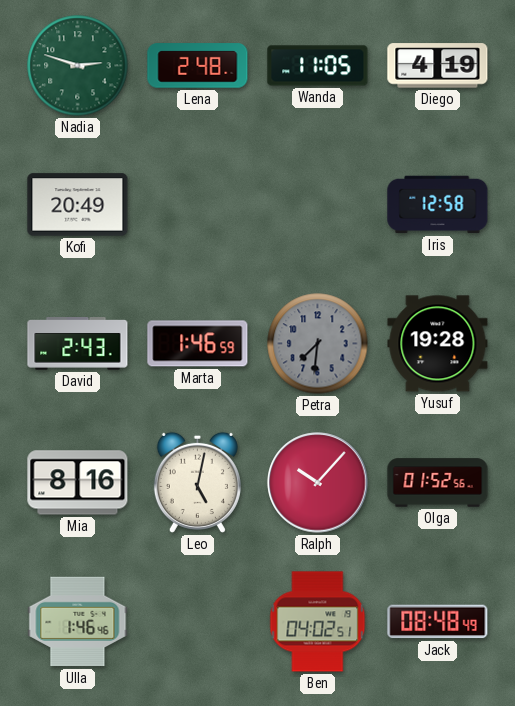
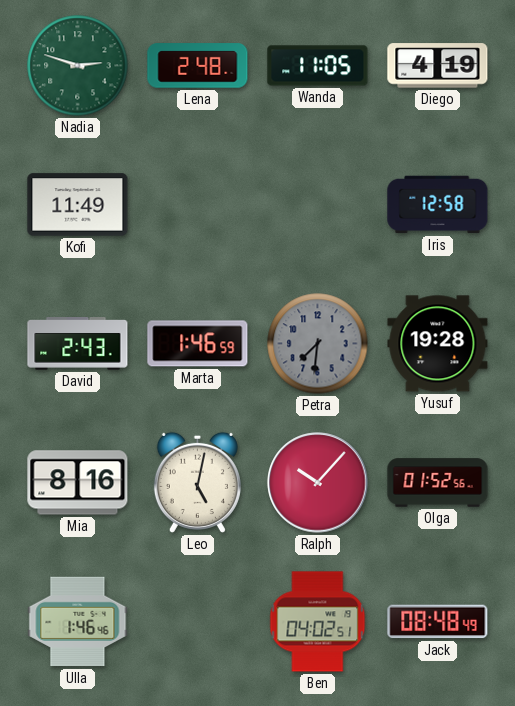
Kofi: 20:49 -> 11:49 (78, 205)
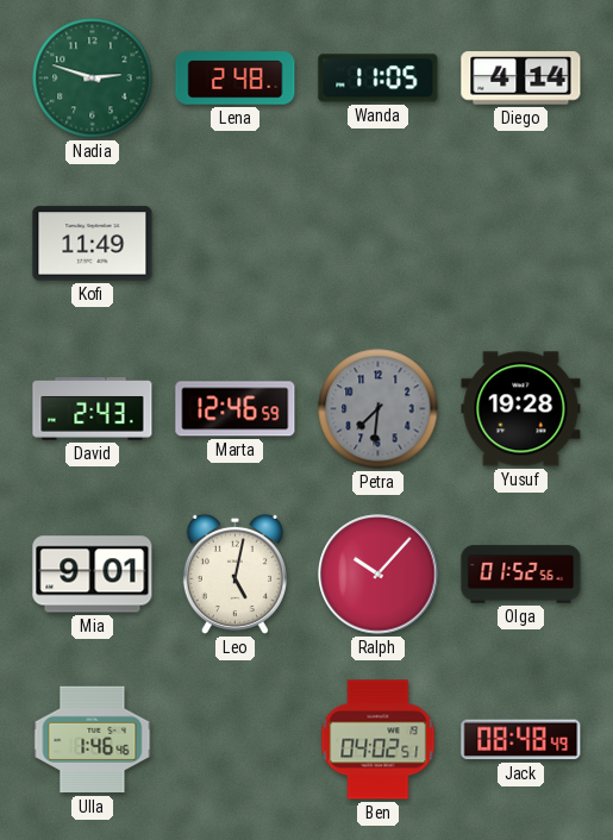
Diego: 4:19 -> 4:14 (521, 79)
Iris: 12:58 -> none (438, 205)
Marta: 1:46 -> 12:46 (236, 409)
Mia: 8:16 -> 9:01 (93, 575)
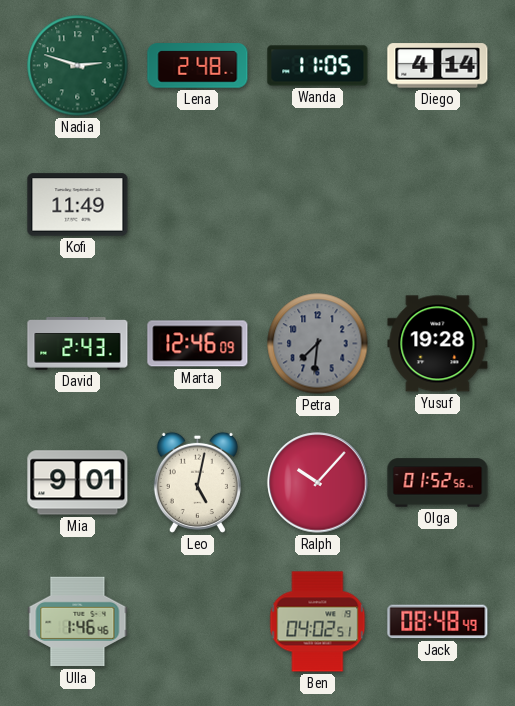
Marta: 12:46:59 -> 12:46:09 (198, 344)
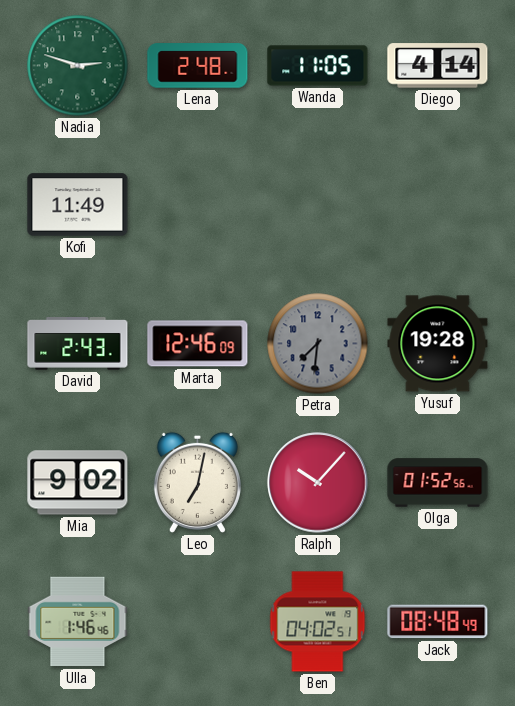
Mia: 9:01 -> 9:02 (78, 483)
Leo: 5:02 -> 7:02 (197, 482)
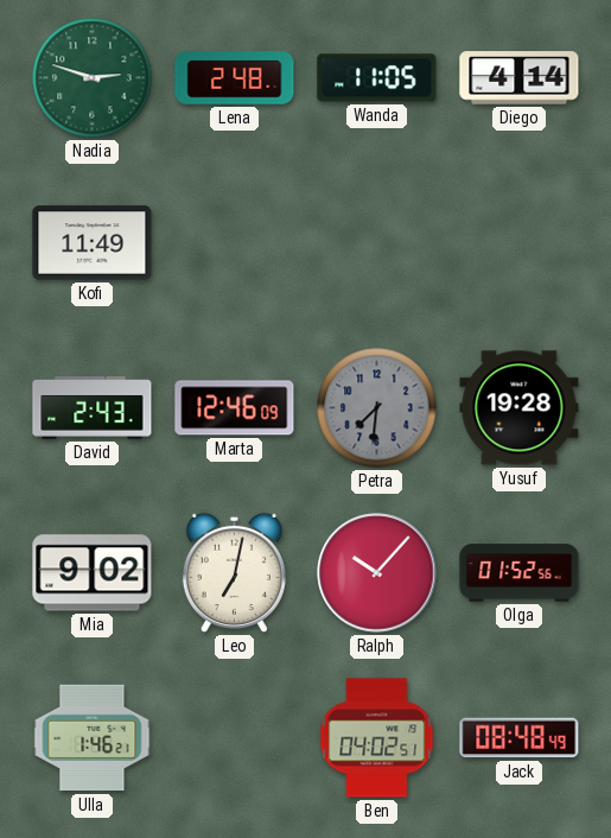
Ulla: 1:46:46 -> 1:46:21 (93, 738)
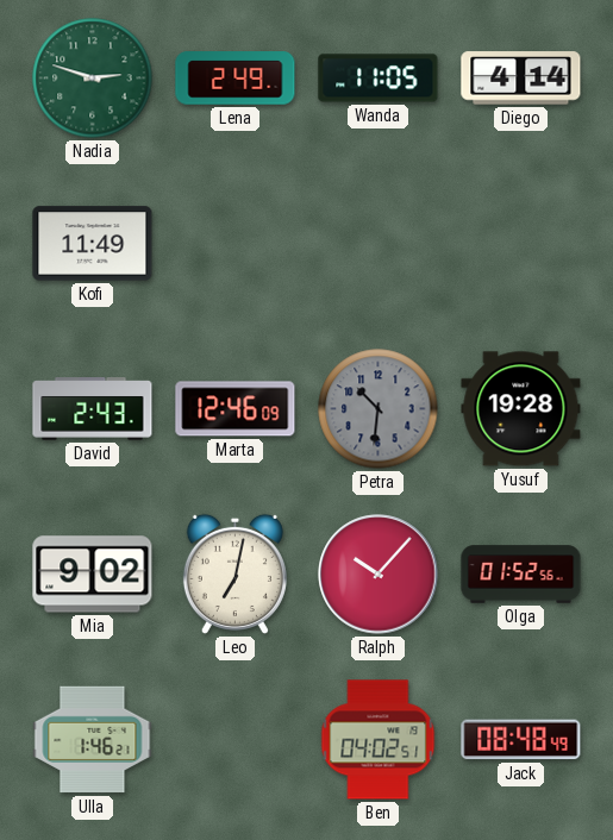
Lena: 2:48 -> 2:49 (236, 79)
Petra: 7:31 -> 10:31 (379, 409)
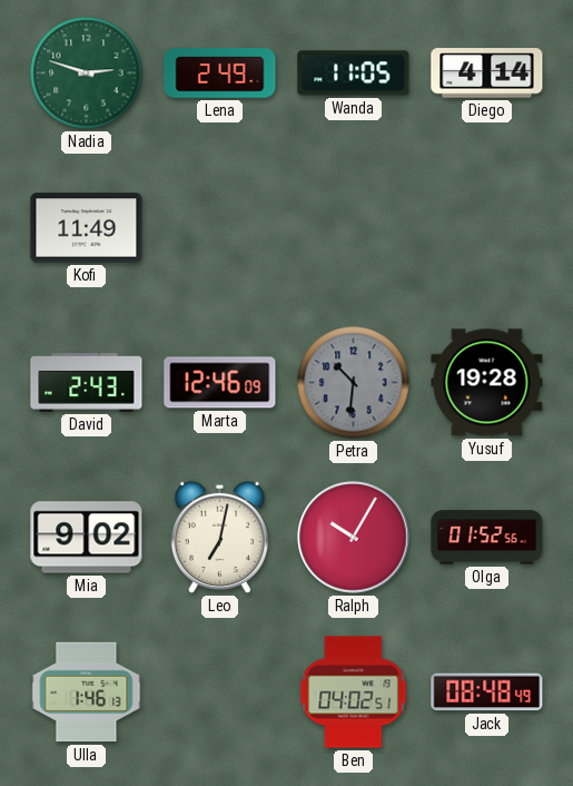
Ralph: 10:07 -> 10:05 (354, 538)
Ulla: 1:46:21 -> 1:46:13 (87, 692)
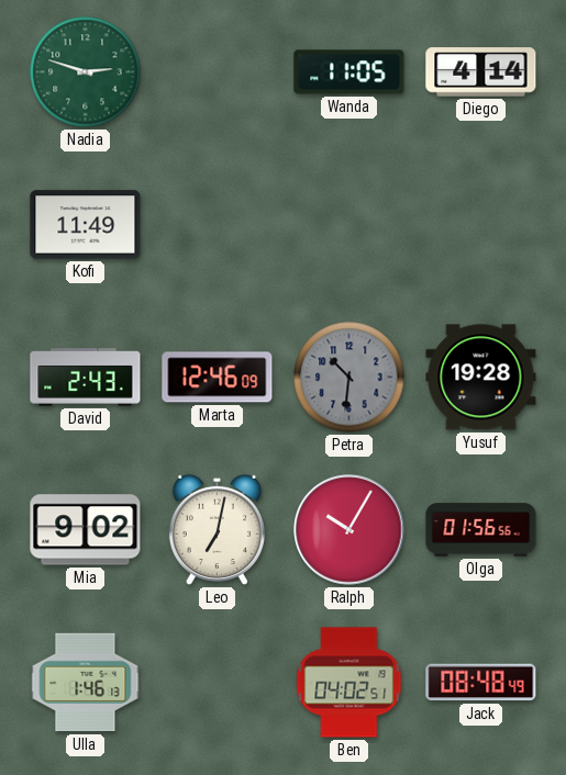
Lena: 2:49 -> none (220, 73)
Olga: 01:52 -> 01:56 (481, 530)
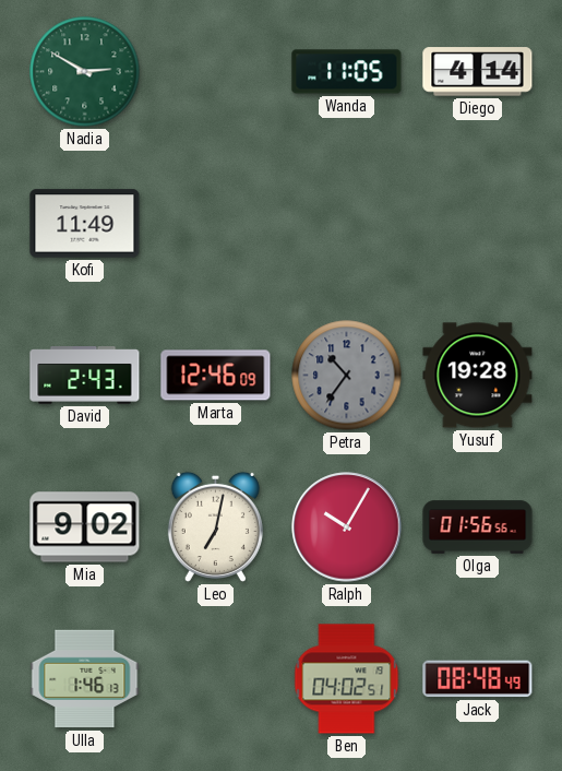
Nadia: 2:48 -> 2:50 (85, 72)
Petra: 10:31 -> 10:36 (347, 376)
